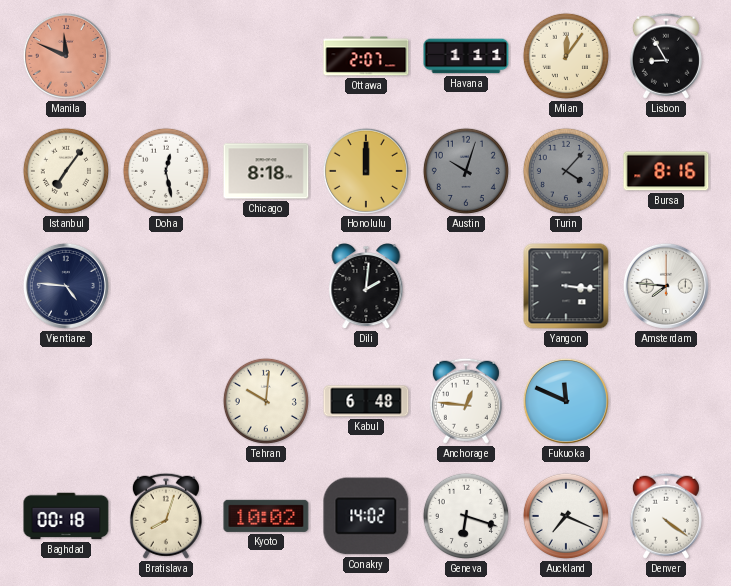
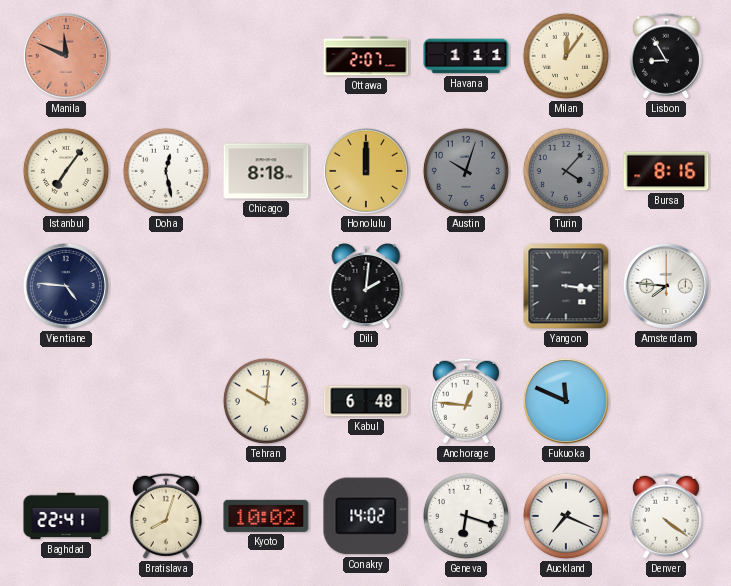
Baghdad: 00:18 -> 22:41 (66, 516)
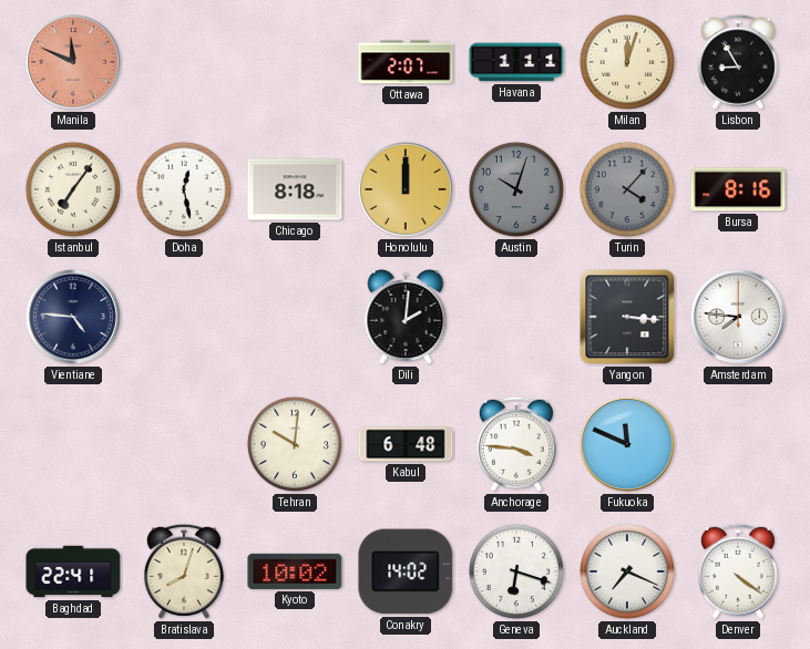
Milan: 12:06 -> 12:03 (627, 62)
Anchorage: 12:46 -> 3:46 (516, 444)
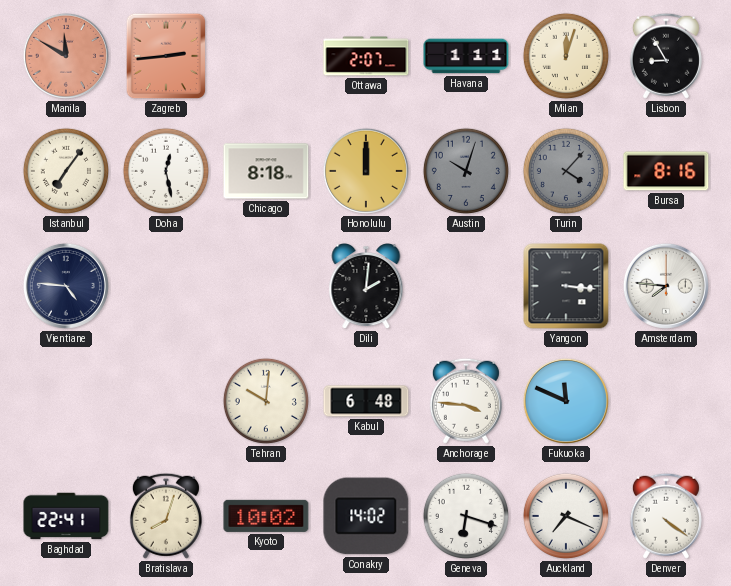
Manila: 11:49 -> 11:50 (66, 56)
Zagreb: none -> 2:44 (166, 56)
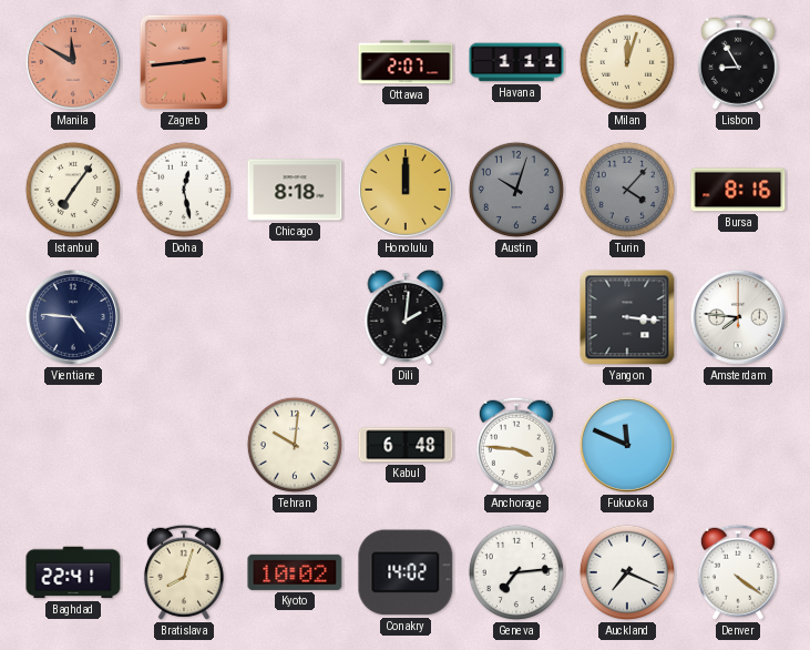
Geneva: 6:18 -> 7:14 (516, 572)
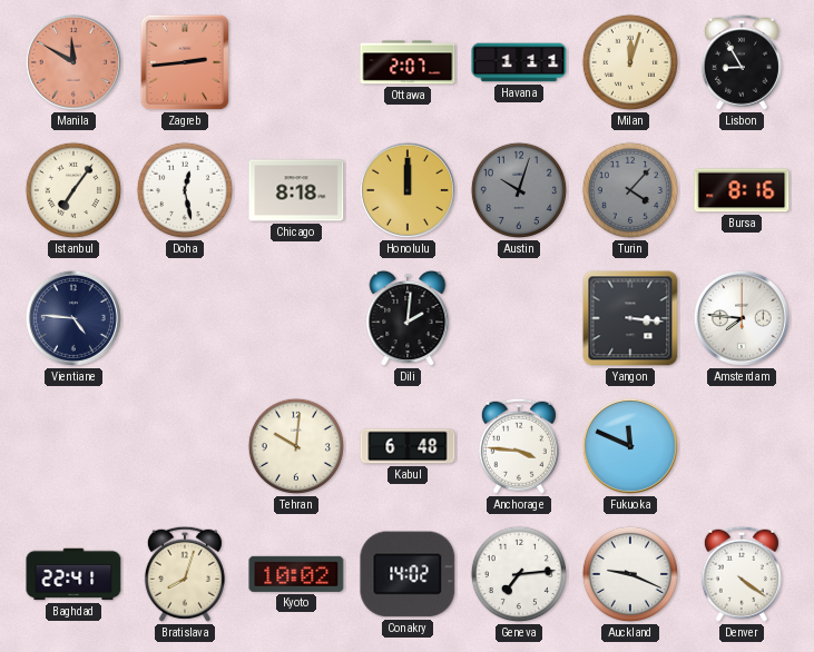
Auckland: 7:19 -> 9:19 (630, 574)
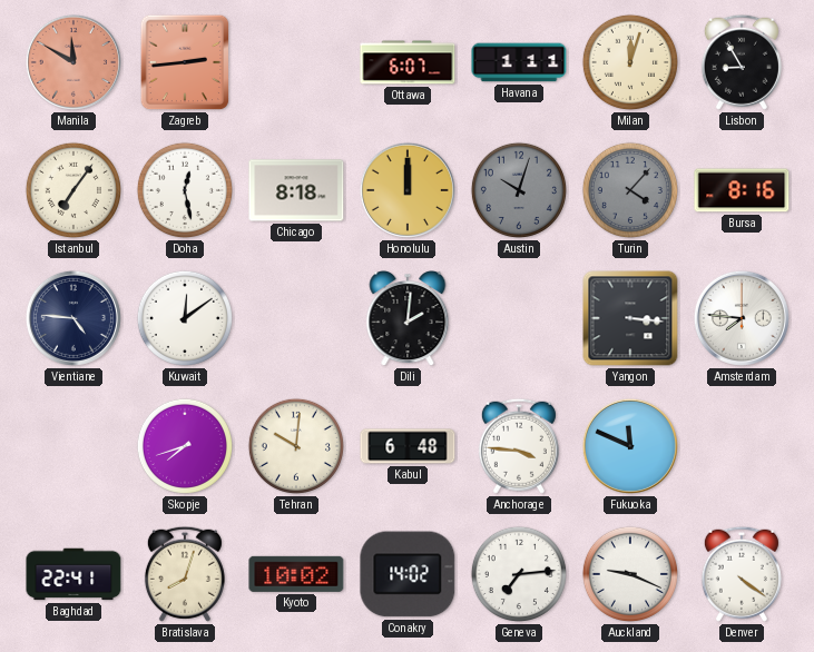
Ottawa: 2:07 -> 6:07 (408, 62)
Kuwait: none -> 12:09 (185, 318)
Skopje: none -> 7:42 (185, 446)
